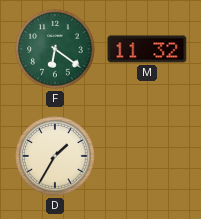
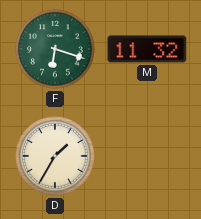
F: 6:21 -> 6:18 (55, 49)
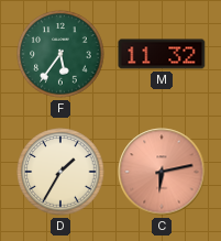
F: 6:18 -> 5:36 (60, 54)
C: none -> 6:13 (162, 172)
